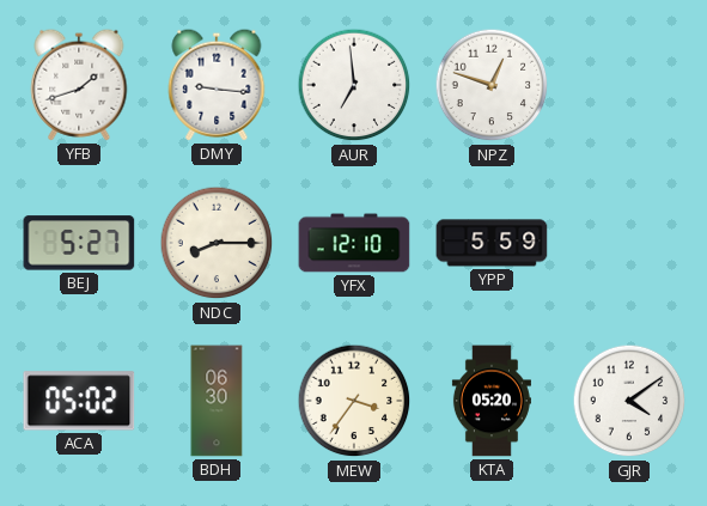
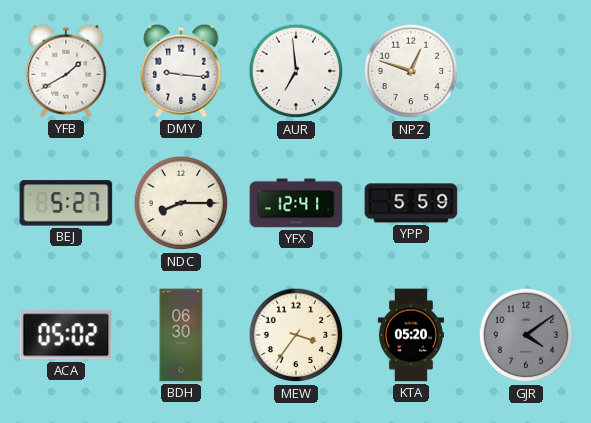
YFB: 1:42 -> 1:40 (66, 71)
YFX: 12:10 -> 12:41 (296, 203)
GJR dial: white -> grey (526, 335)
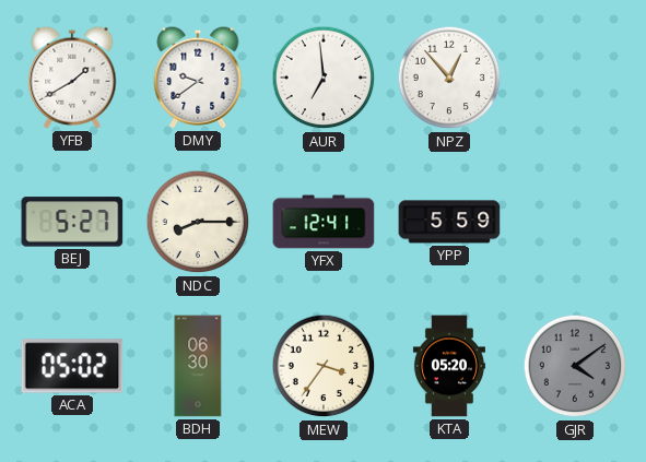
DMY: 9:16 -> 9:39 (198, 78)
NPZ: 12:48 -> 12:53 (449, 78)
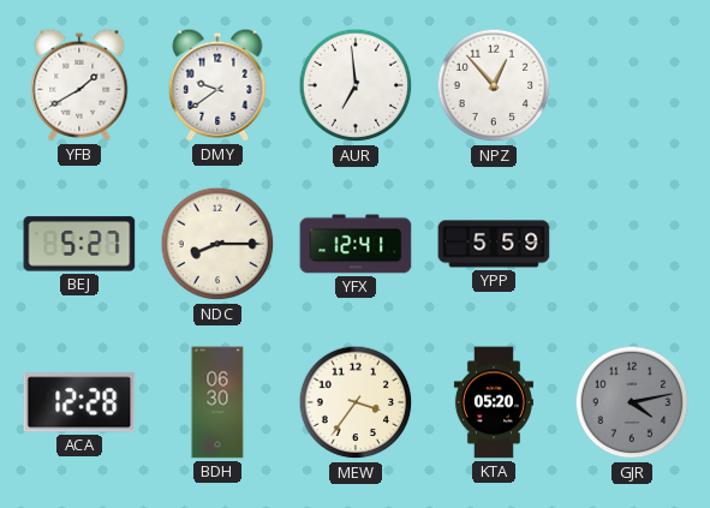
ACA: 05:02 -> 12:28 (79, 402)
GJR: 4:09 -> 4:13 (632, 402)
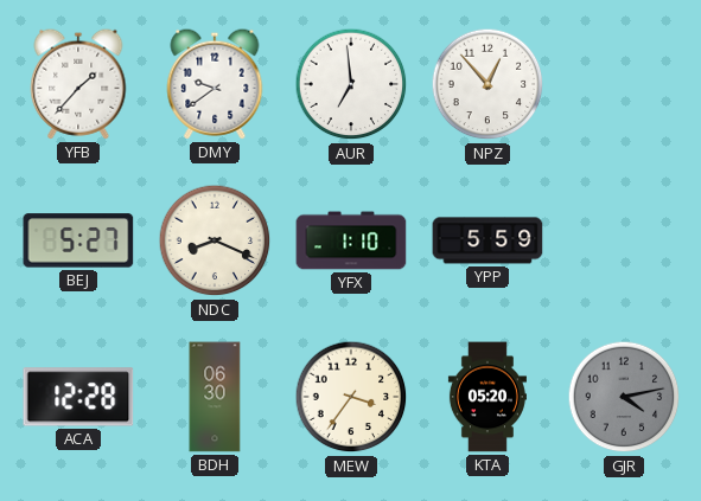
YFB: 1:40 -> 1:37 (78, 84)
NDC: 8:15 -> 8:19 (215, 240)
YFX: 12:41 -> 1:10 (351, 240)
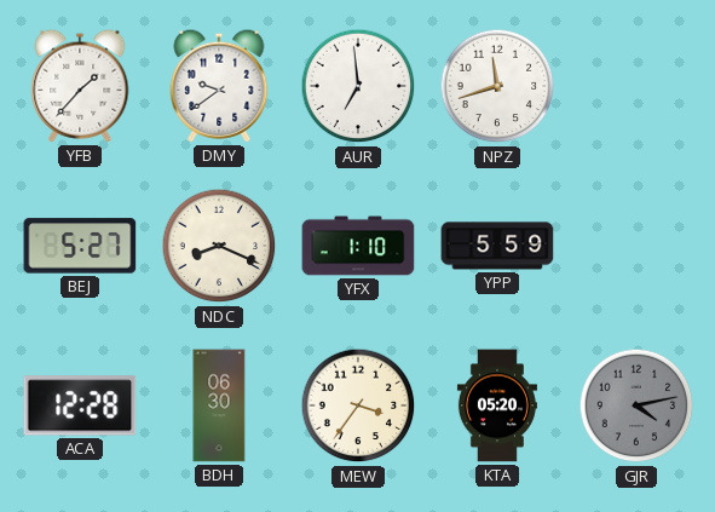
NPZ: 12:53 -> 11:42 (497, 86)
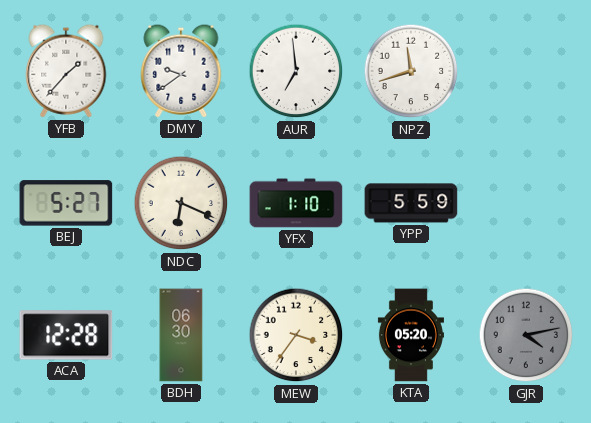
NDC: 8:19 -> 6:19 (181, 203)
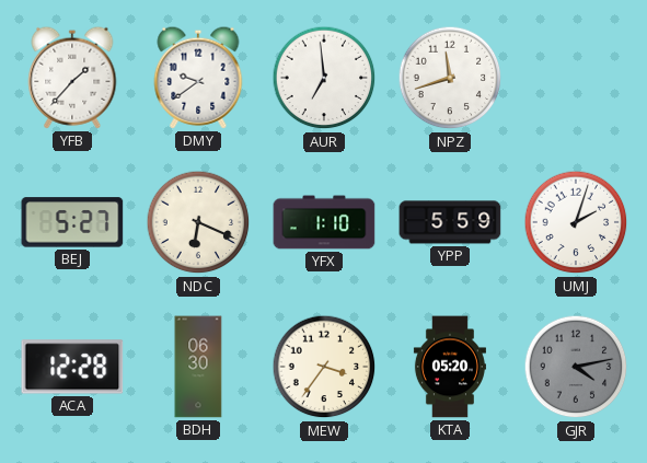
UMJ: none -> 2:03 (576, 222)
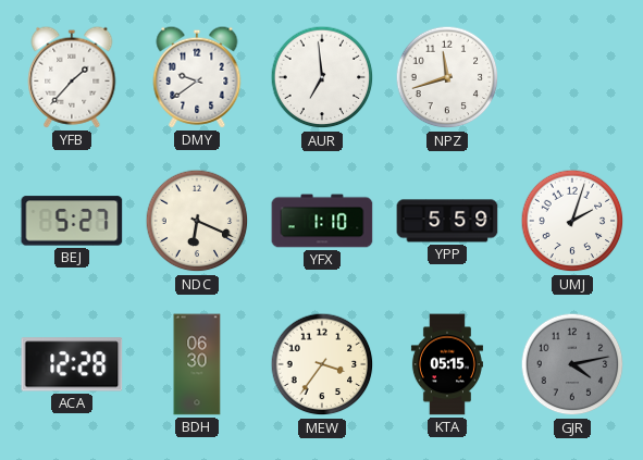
KTA: 05:20 -> 05:15 (447, 364)
